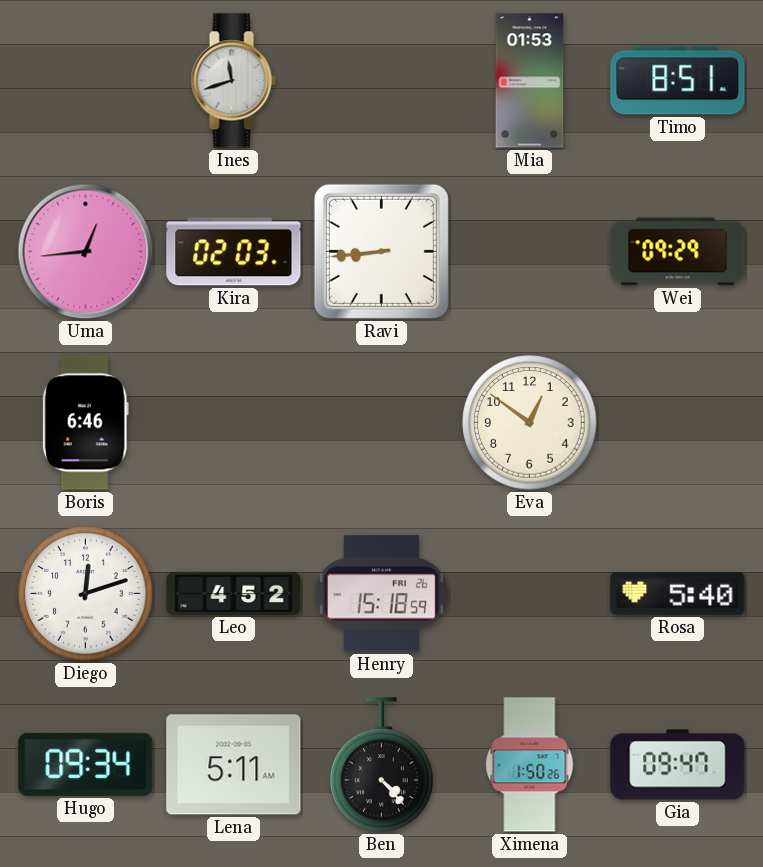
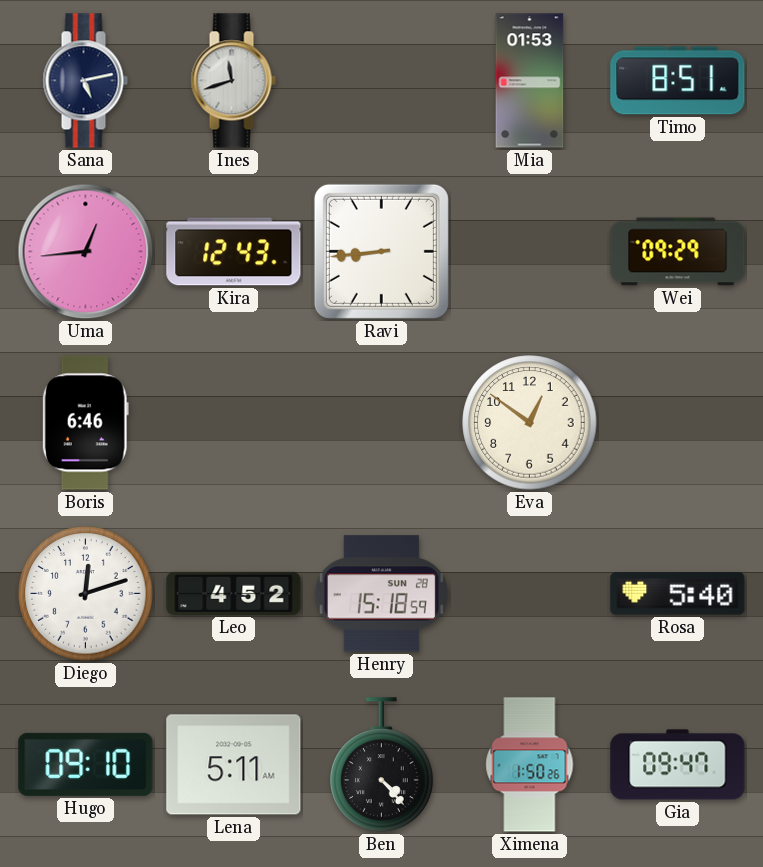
Sana: none -> 5:13 (85, 81)
Kira: 02:03 -> 12:43 (234, 252)
Henry date: FRI 26 -> SUN 28 (381, 594)
Hugo: 09:34 -> 09:10 (86, 764)
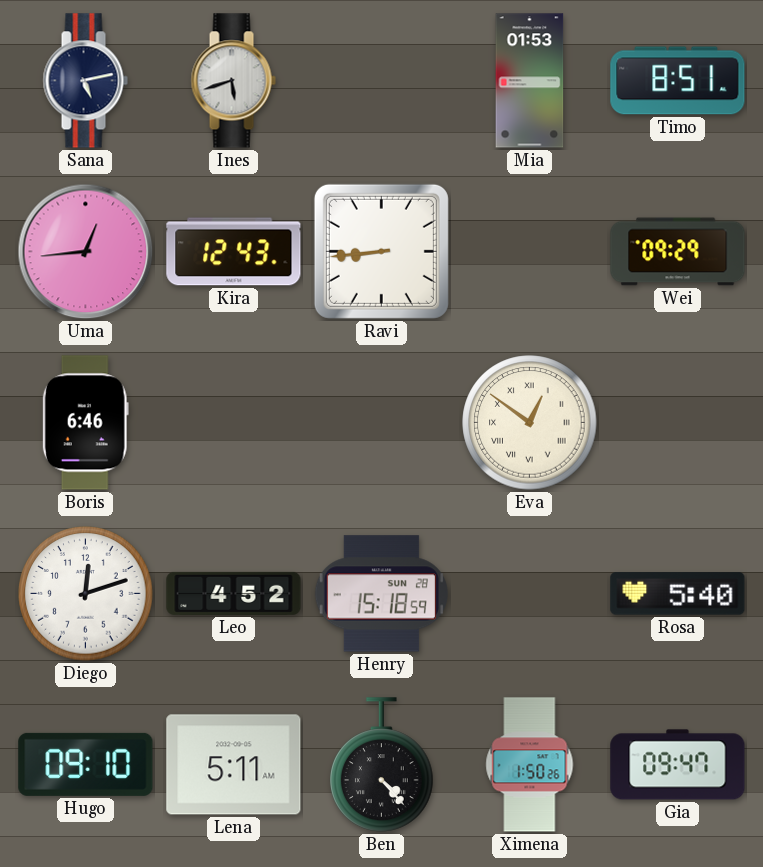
Ines: 11:42 -> 5:42 (233, 81)
Eva numerals: Arabic -> Roman (530, 423)
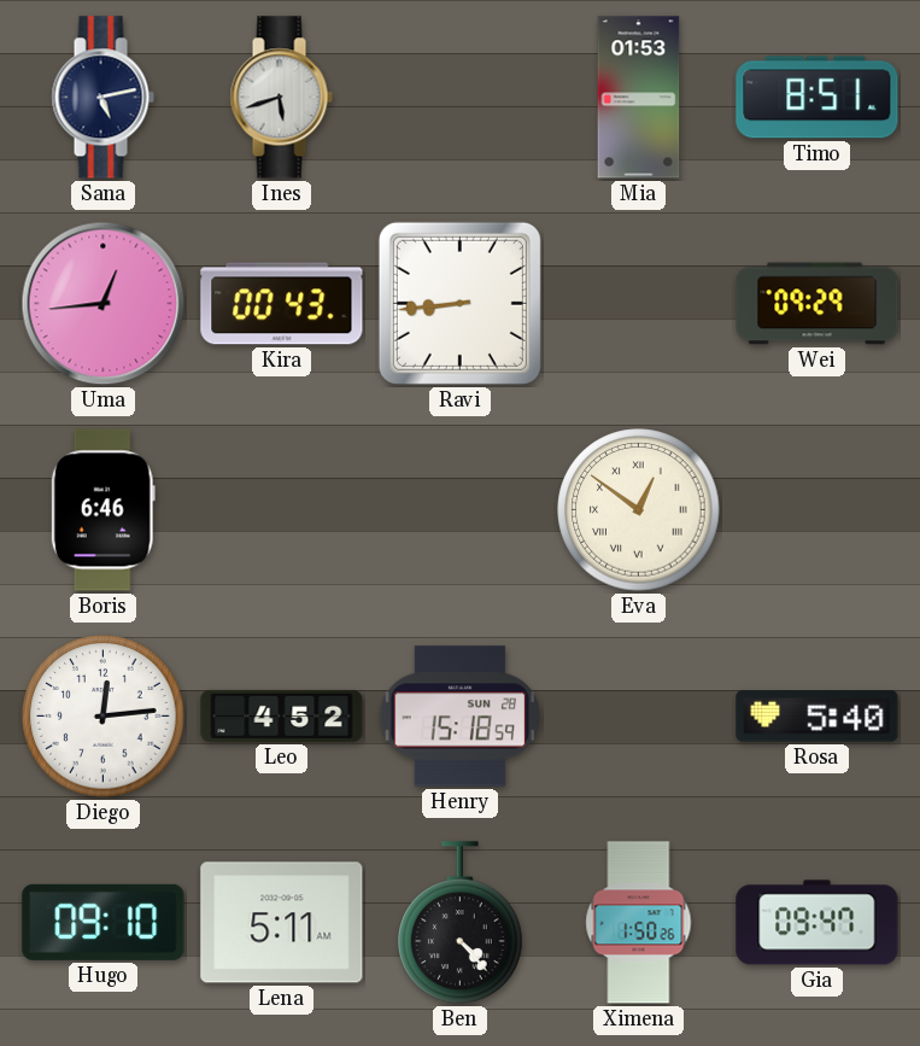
Kira: 12:43 -> 00:43 (282, 304)
Diego: 12:12 -> 12:14 (104, 717)
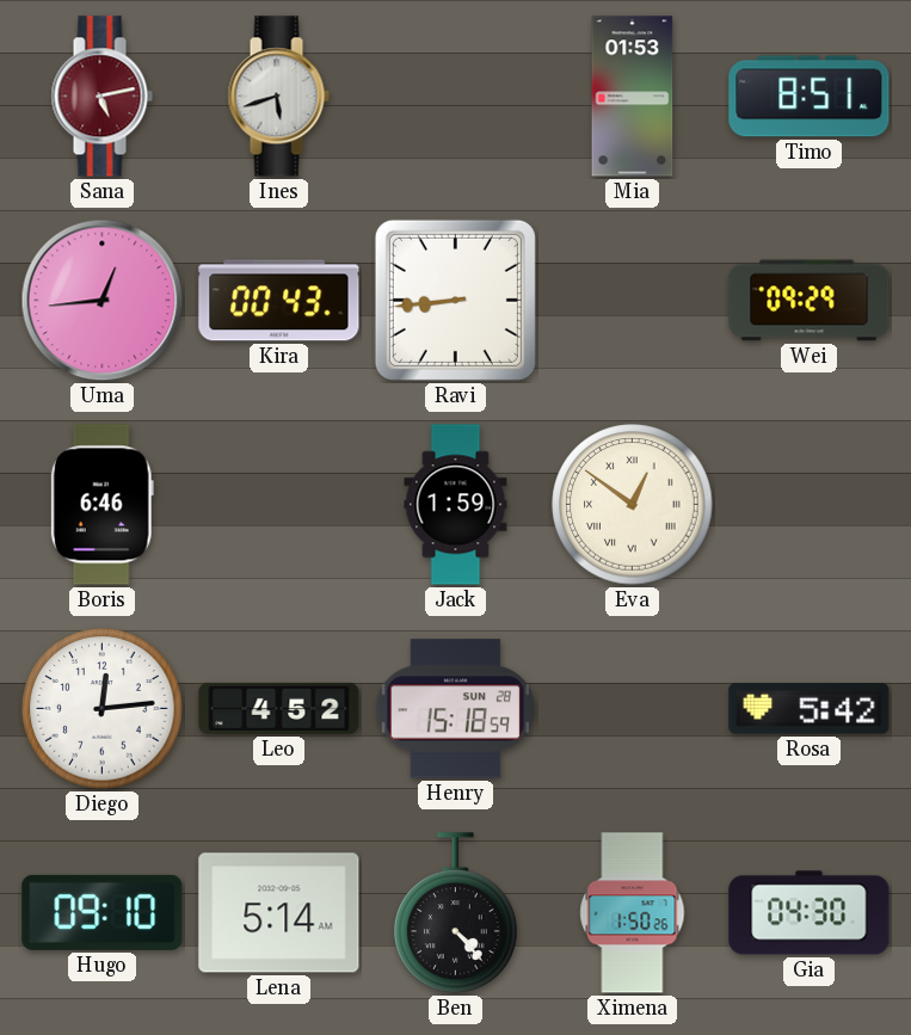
Sana dial: navy -> burgundy (101, 97)
Jack: none -> 1:59 (456, 505)
Rosa: 5:40 -> 5:42 (810, 709)
Lena: 5:11 -> 5:14 (279, 913)
Gia: 09:47 -> 04:30 (810, 913)
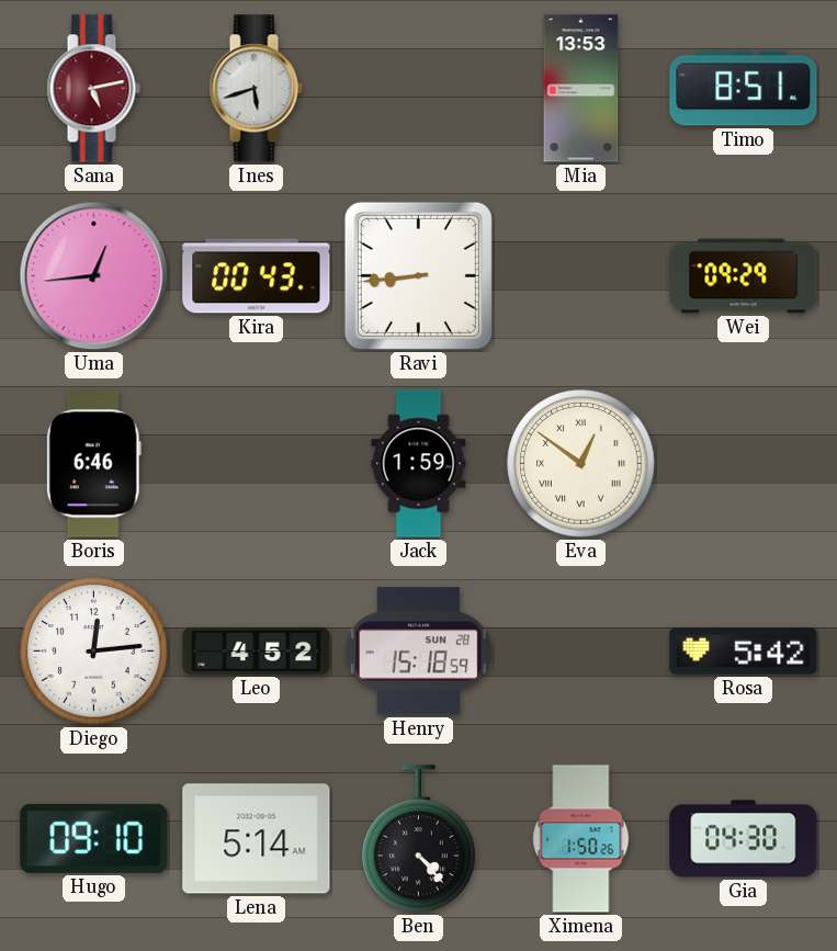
Mia: 01:53 -> 13:53 (581, 89)
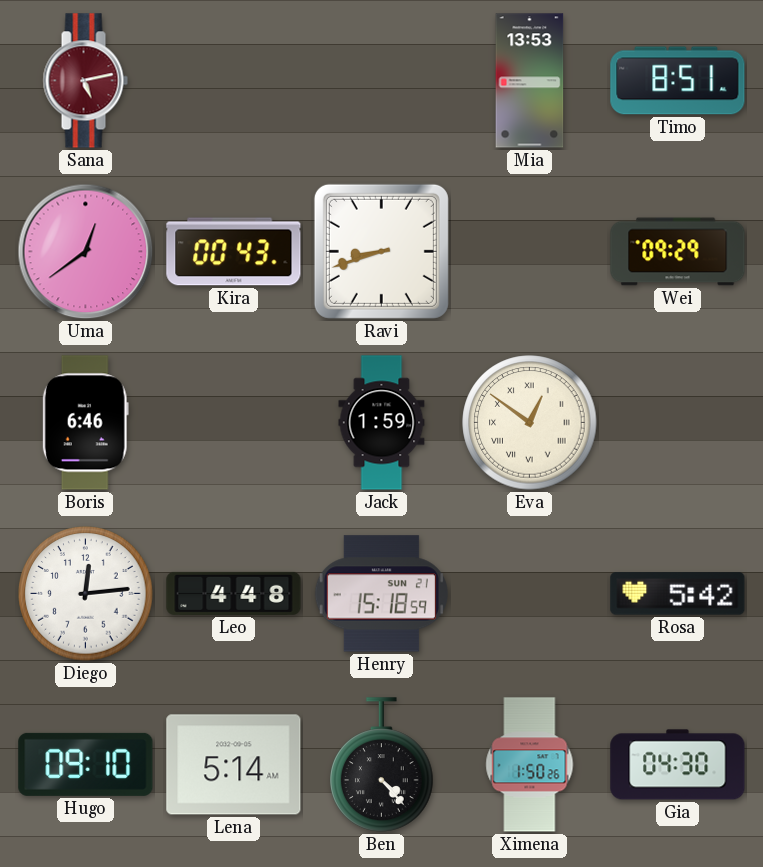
Ines: 5:42 -> none (256, 89)
Uma: 12:44 -> 12:39 (86, 252)
Ravi: 8:44 -> 8:42 (381, 251)
Leo: 4:52 -> 4:48 (234, 593)
Henry date: SUN 28 -> SUN 21 (381, 594)
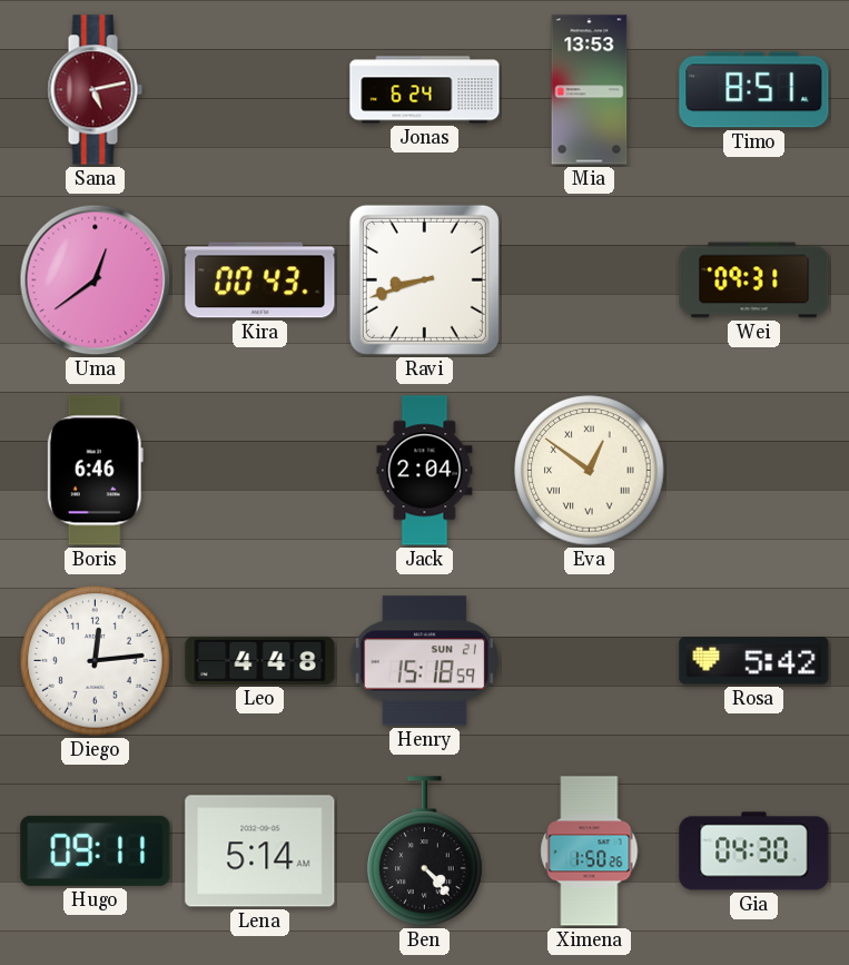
Jonas: none -> 6:24 (425, 90)
Wei: 09:29 -> 09:31 (754, 280)
Jack: 1:59 -> 2:04 (425, 471)
Hugo: 09:10 -> 09:11 (96, 850)
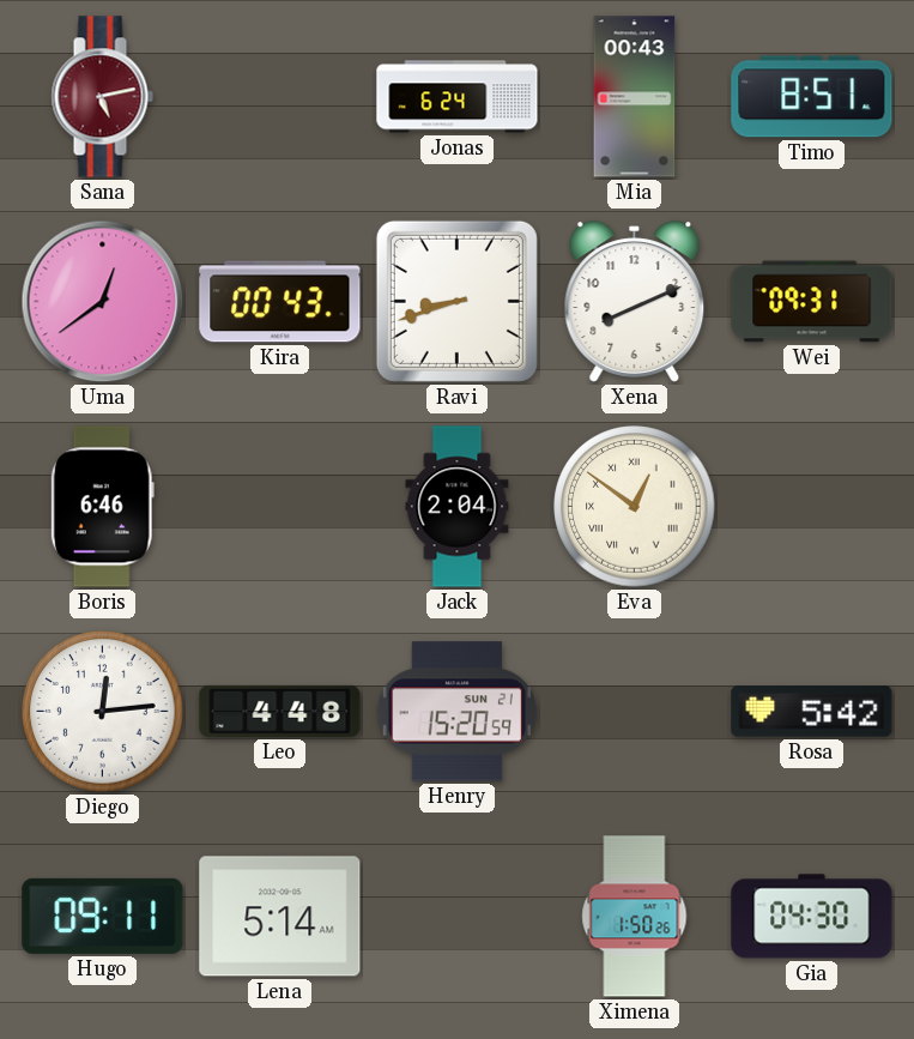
Mia: 13:53 -> 00:43 (635, 97)
Xena: none -> 8:11 (635, 302)
Henry: 15:18 -> 15:20 (456, 712)
Ben: 4:23 -> none (425, 851)
